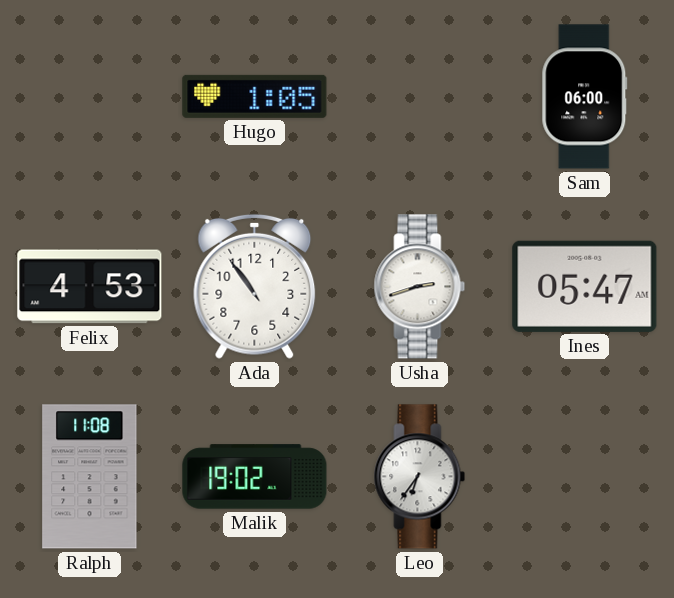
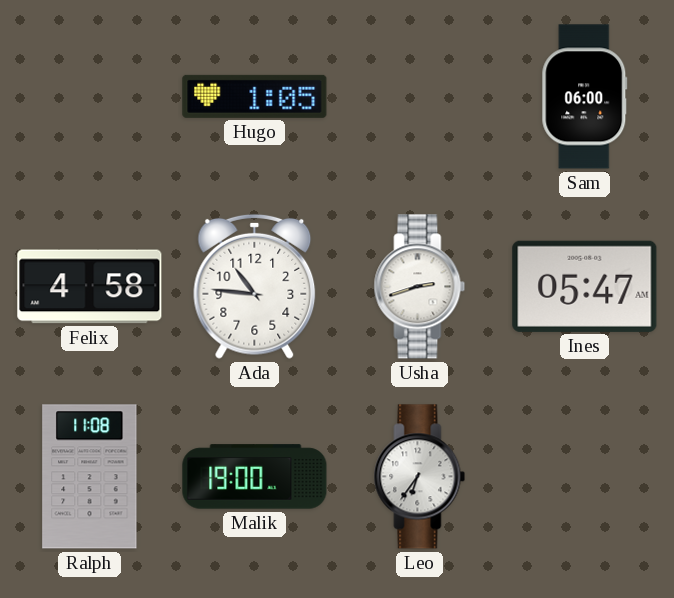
Felix: 4:53 -> 4:58 (90, 287)
Ada: 10:54 -> 10:46 (255, 286)
Malik: 19:02 -> 19:00 (255, 477)
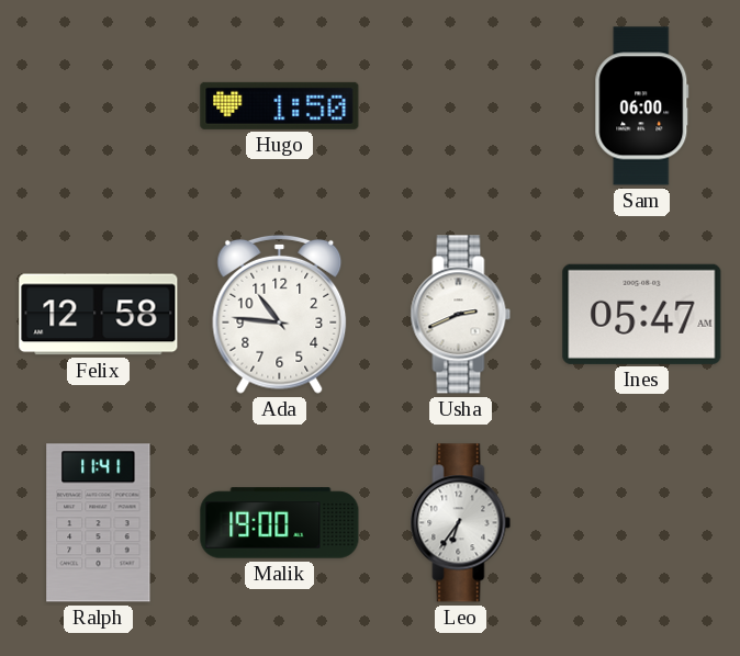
Hugo: 1:05 -> 1:50 (280, 105)
Felix: 4:58 -> 12:58 (99, 315)
Usha: 2:42 -> 2:41 (461, 315)
Ralph: 11:08 -> 11:41 (99, 523)
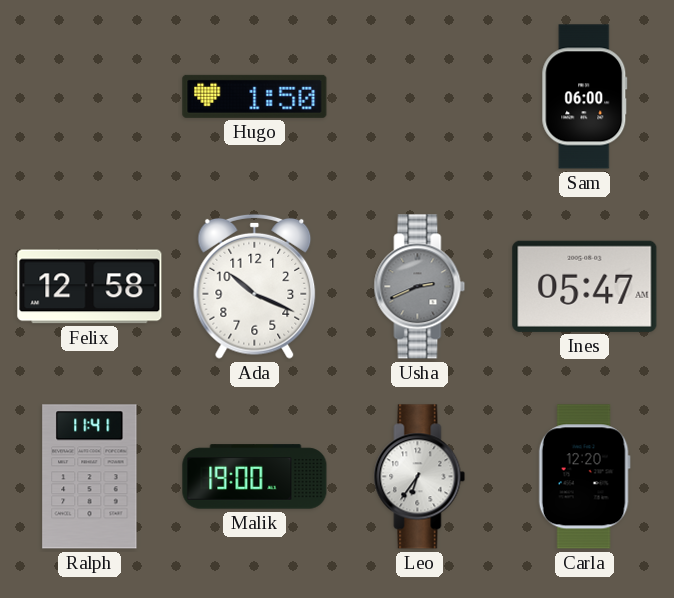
Ada: 10:46 -> 10:19 (255, 286)
Usha dial: white -> grey (420, 287)
Carla: none -> 12:20 (584, 477)
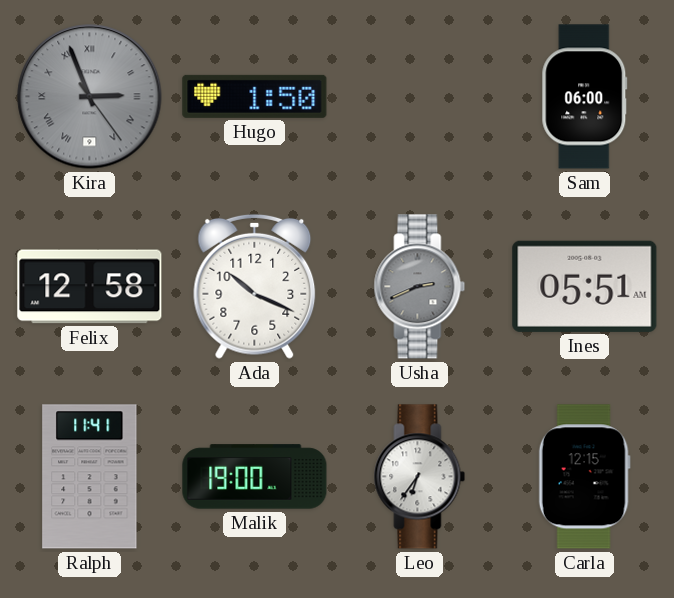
Kira: none -> 2:56 (90, 97)
Ines: 05:47 -> 05:51 (585, 286)
Carla: 12:20 -> 12:15 (584, 477)
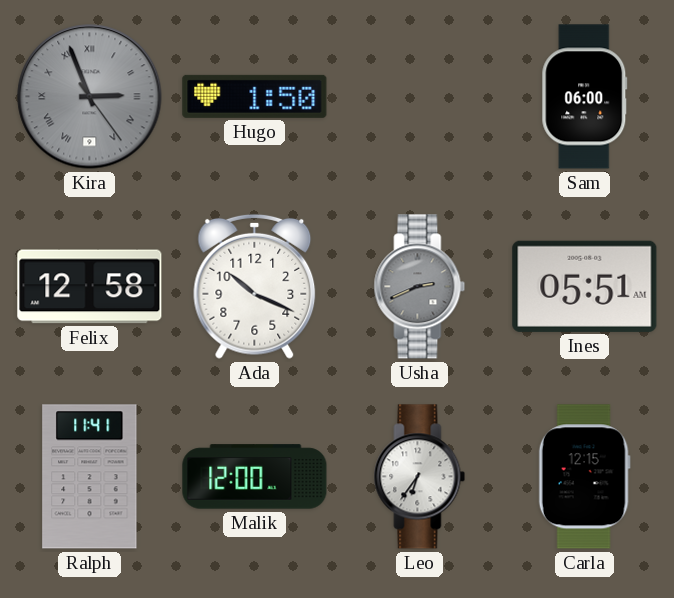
Malik: 19:00 -> 12:00 (255, 477)
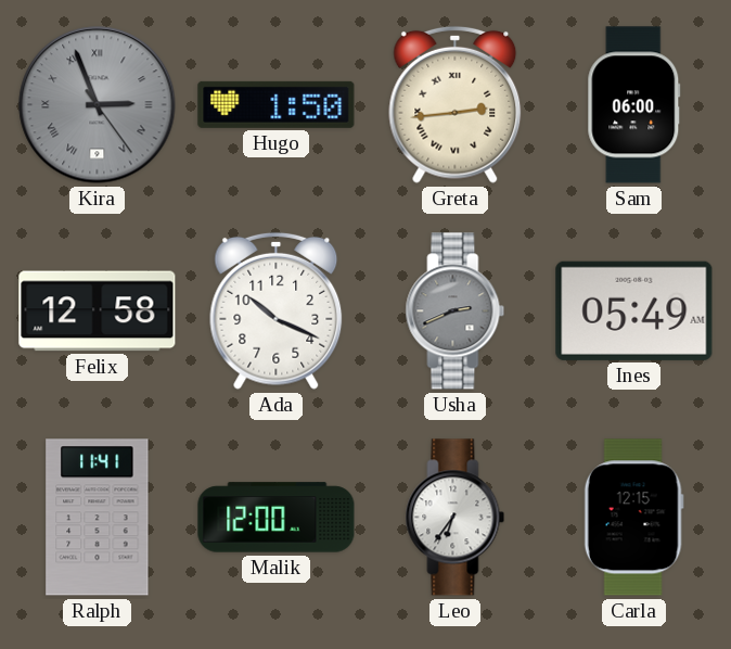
Greta: none -> 2:44 (456, 104)
Ines: 05:51 -> 05:49 (634, 310)
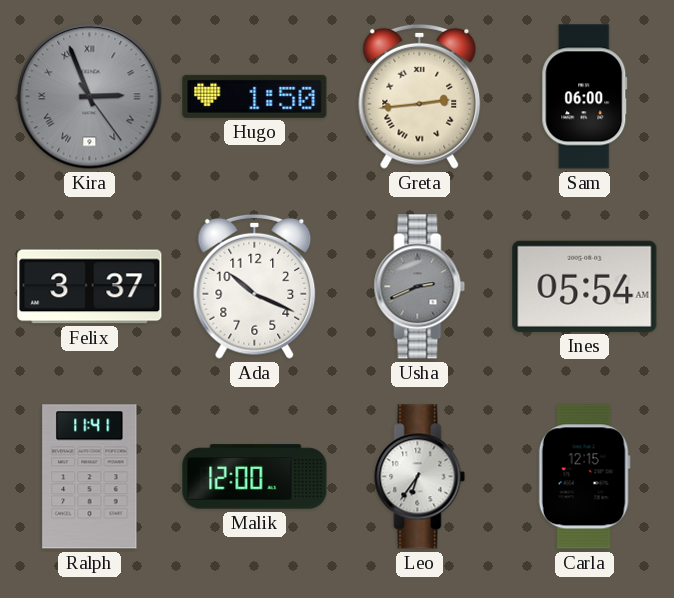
Felix: 12:58 -> 3:37 (90, 287)
Ines: 05:49 -> 05:54 (585, 286)
